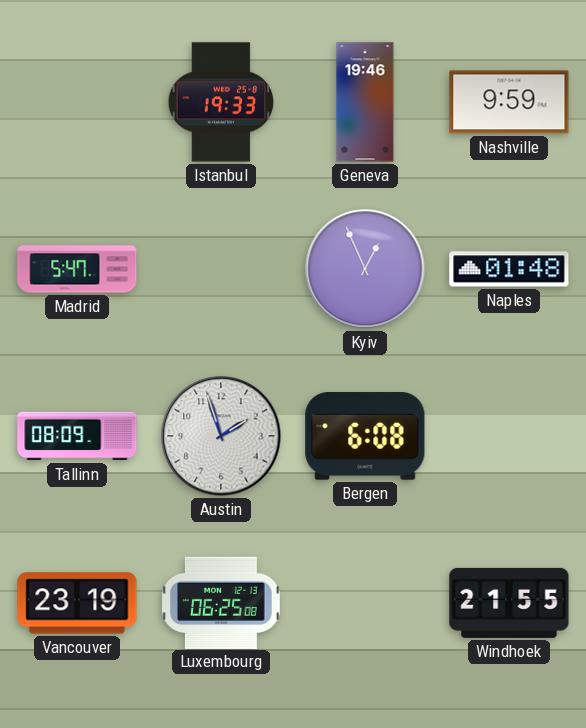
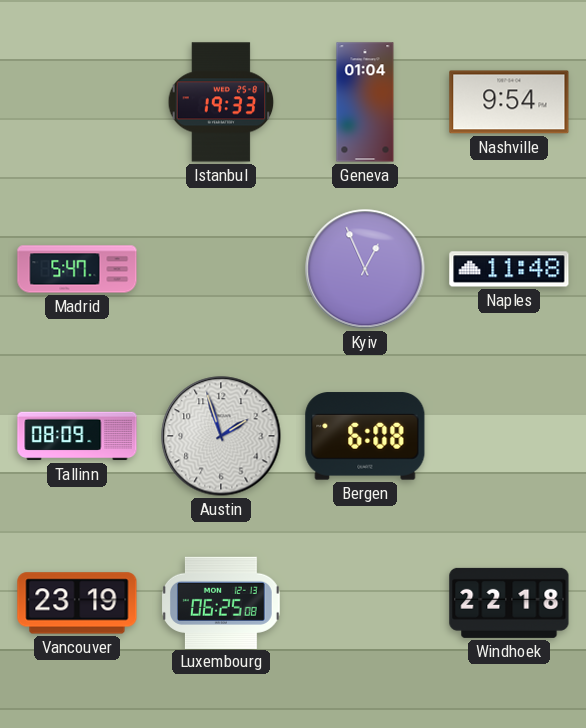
Geneva: 19:46 -> 01:04 (365, 102)
Nashville: 9:59 -> 9:54 (509, 102)
Naples: 01:48 -> 11:48 (509, 269)
Windhoek: 21:55 -> 22:18 (509, 603)
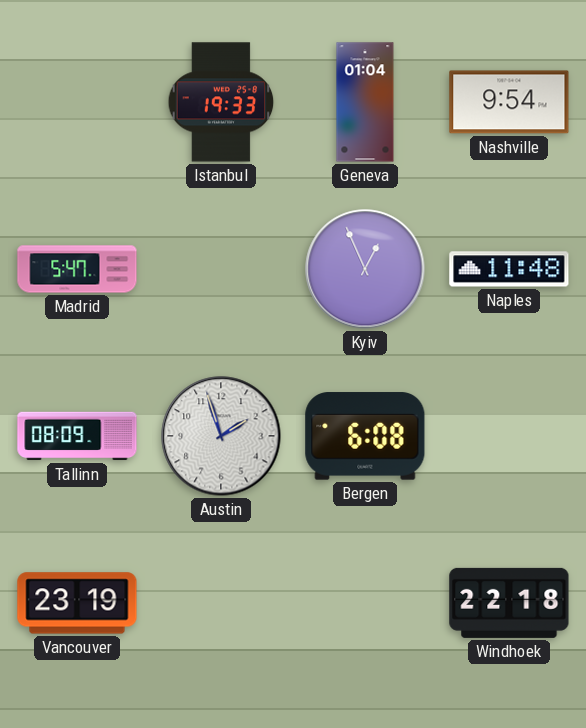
Luxembourg: 06:25 -> none (222, 602)
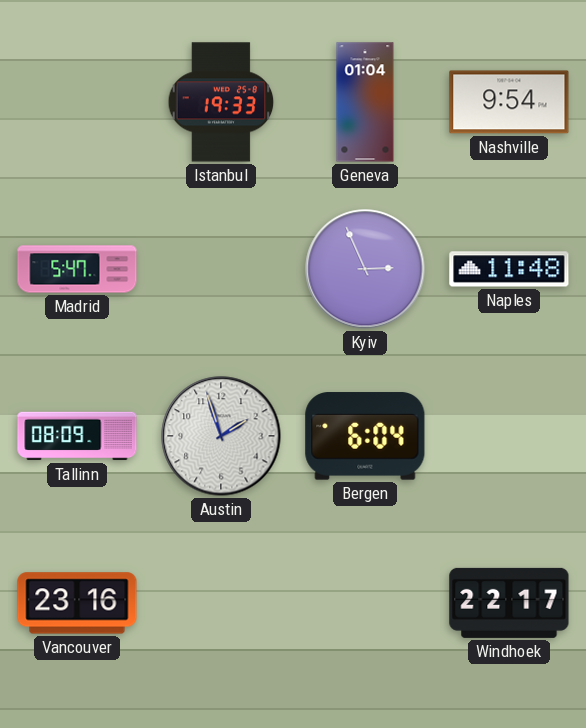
Kyiv: 12:56 -> 2:56 (365, 269)
Bergen: 6:08 -> 6:04 (365, 436)
Vancouver: 23:19 -> 23:16 (77, 603)
Windhoek: 22:18 -> 22:17 (509, 603)
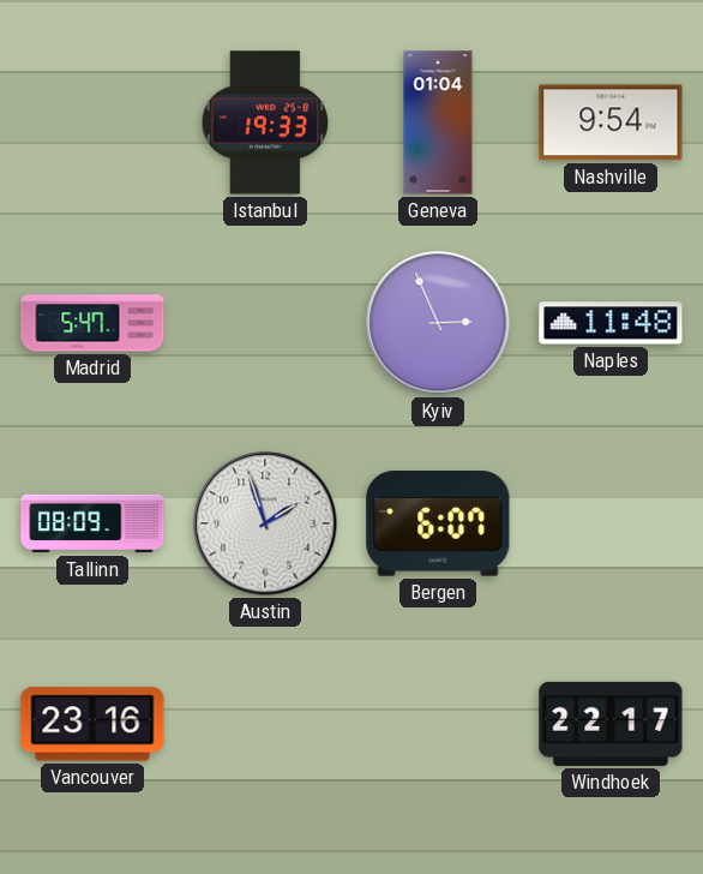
Bergen: 6:04 -> 6:07 (438, 523)
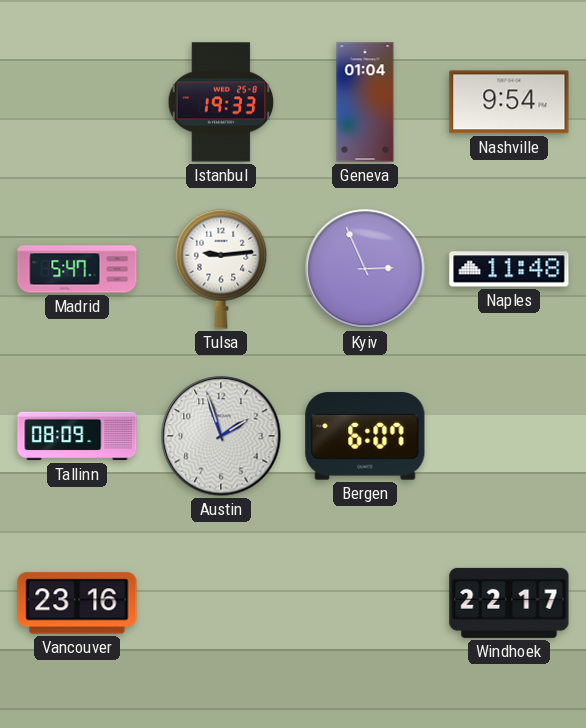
Tulsa: none -> 9:14 (221, 269)
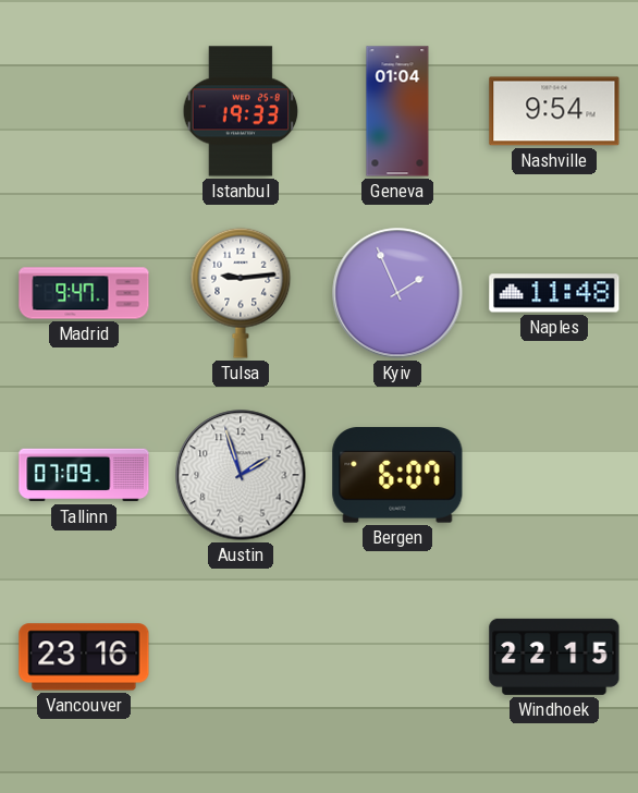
Madrid: 5:47 -> 9:47 (84, 293)
Kyiv: 2:56 -> 1:56 (397, 293)
Tallinn: 08:09 -> 07:09 (84, 475)
Windhoek: 22:17 -> 22:15 (554, 657)
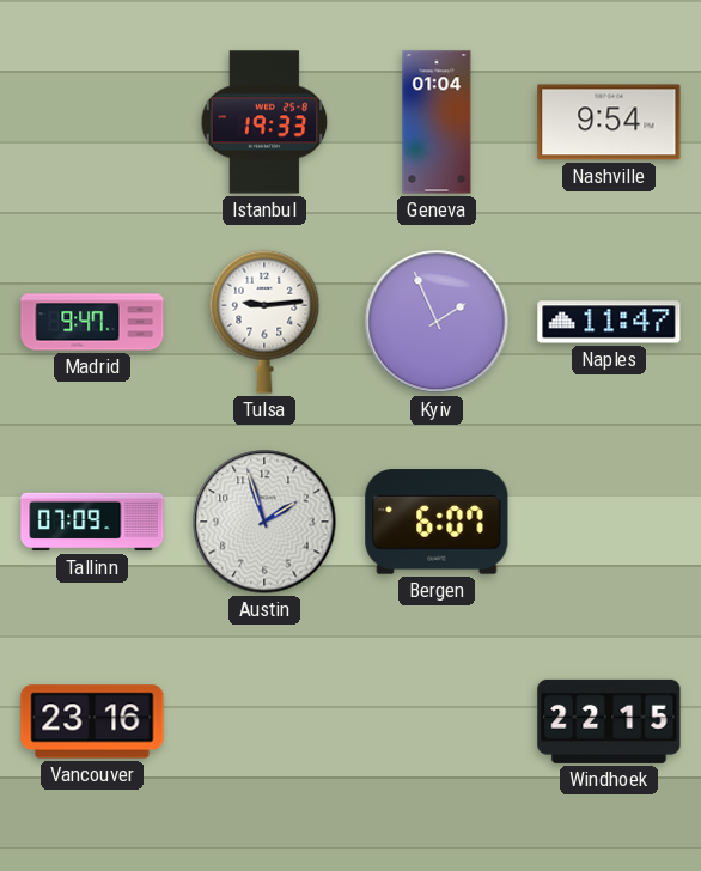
Naples: 11:48 -> 11:47 (609, 322)
